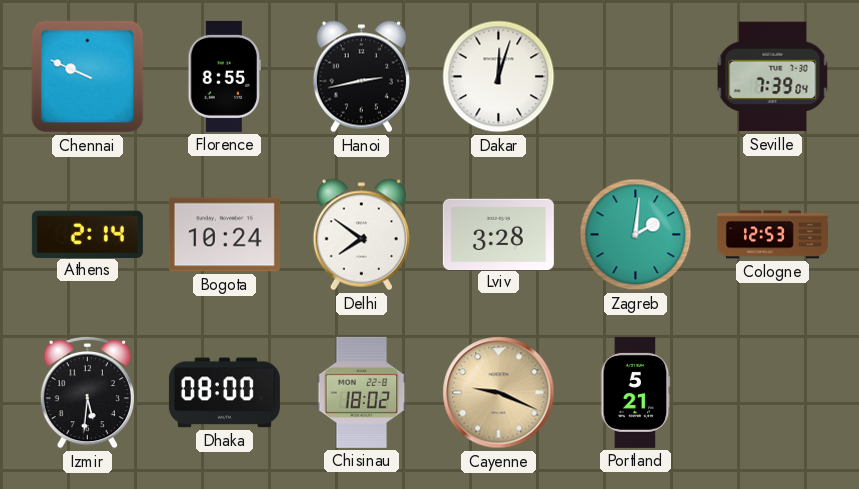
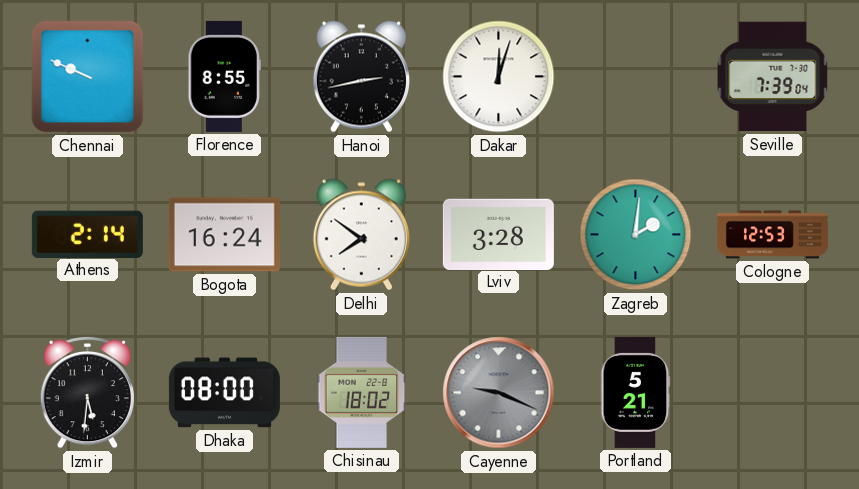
Bogota: 10:24 -> 16:24 (224, 235)
Cayenne dial: champagne -> grey (499, 393)
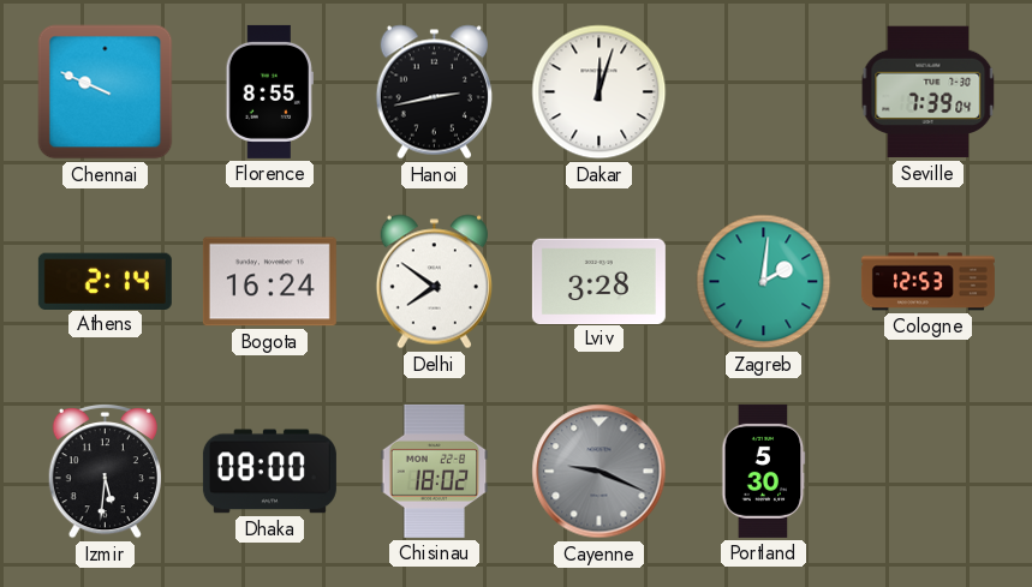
Portland: 5:21 -> 5:30 (764, 471)
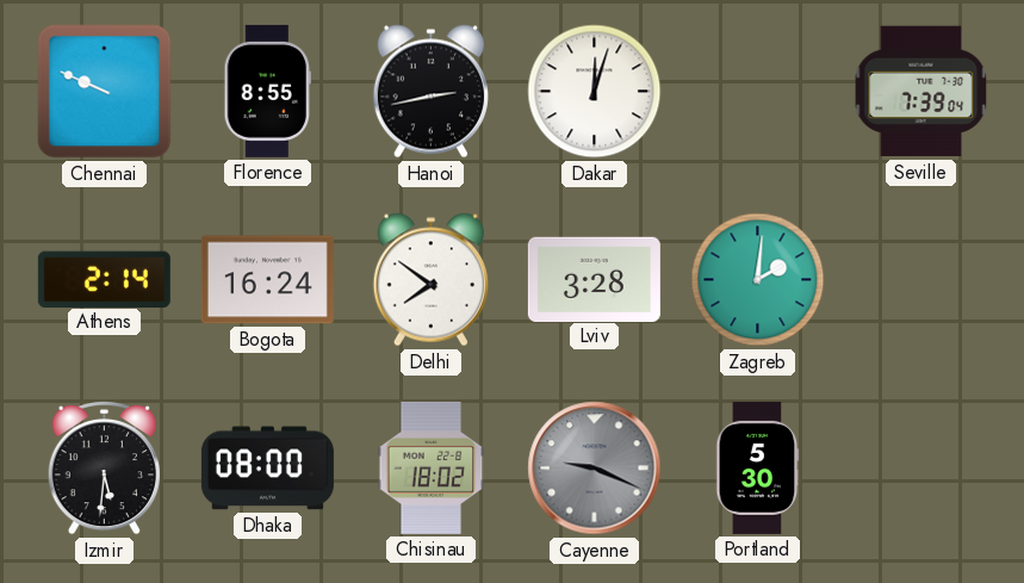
Cologne: 12:53 -> none (927, 282)
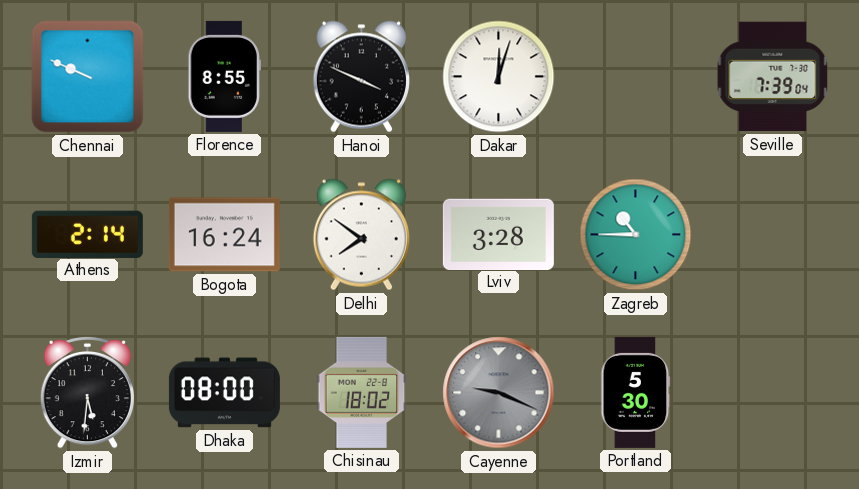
Hanoi: 2:43 -> 3:49 (361, 77)
Zagreb: 2:01 -> 10:45 (636, 235)
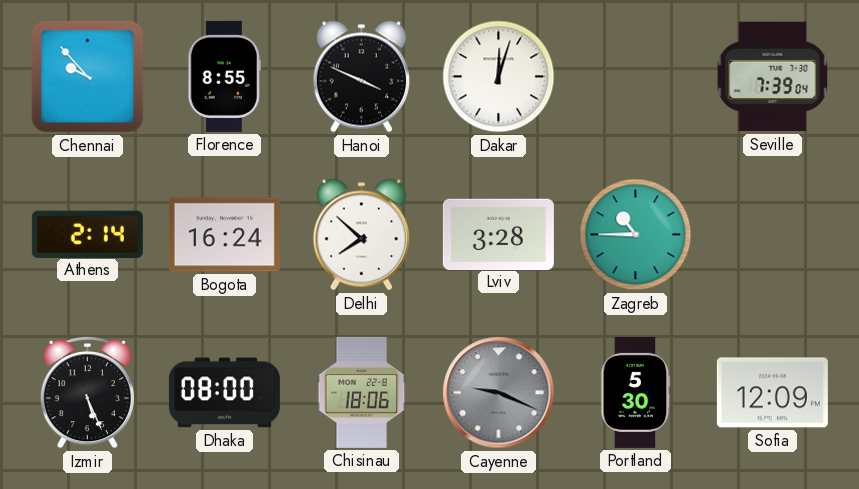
Chennai: 9:49 -> 9:53 (88, 77)
Delhi: 7:51 -> 7:52 (361, 235)
Izmir: 5:31 -> 5:26 (87, 392)
Chisinau: 18:02 -> 18:06 (362, 392)
Sofia: none -> 12:09 (772, 393)
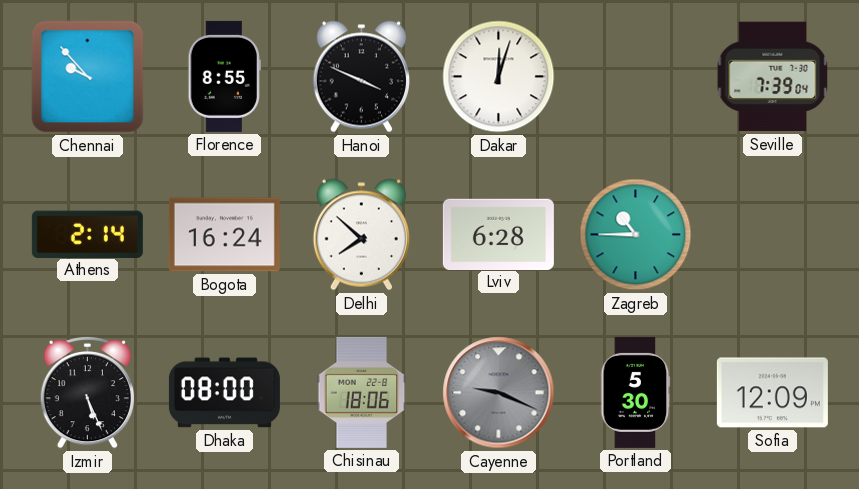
Lviv: 3:28 -> 6:28 (498, 234)
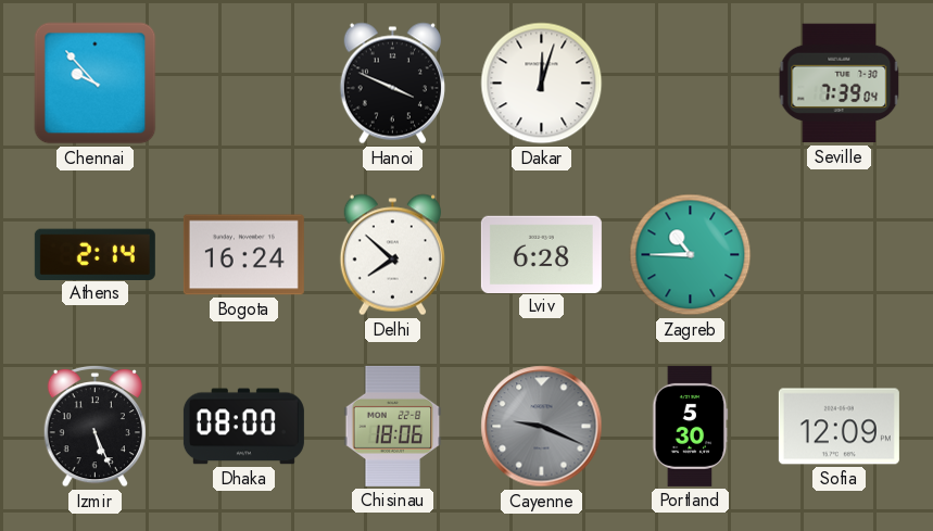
Florence: 8:55 -> none (224, 76)
